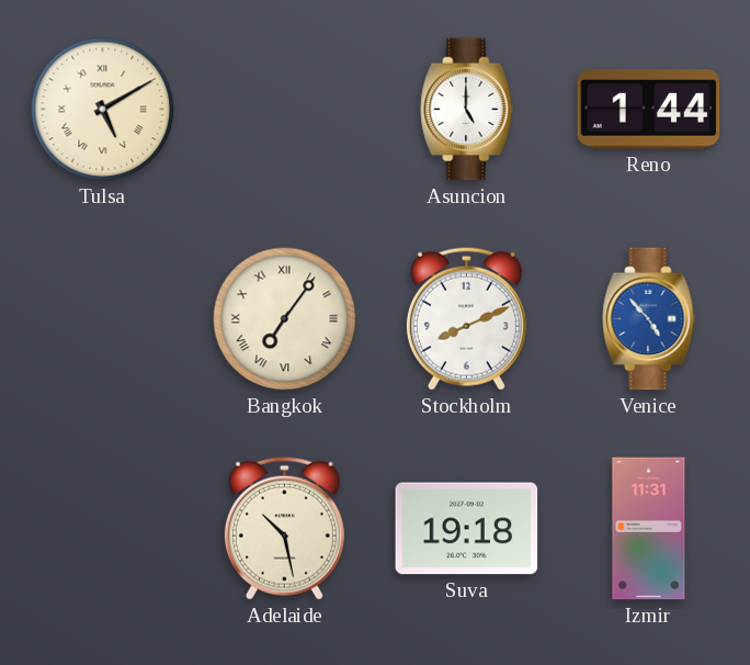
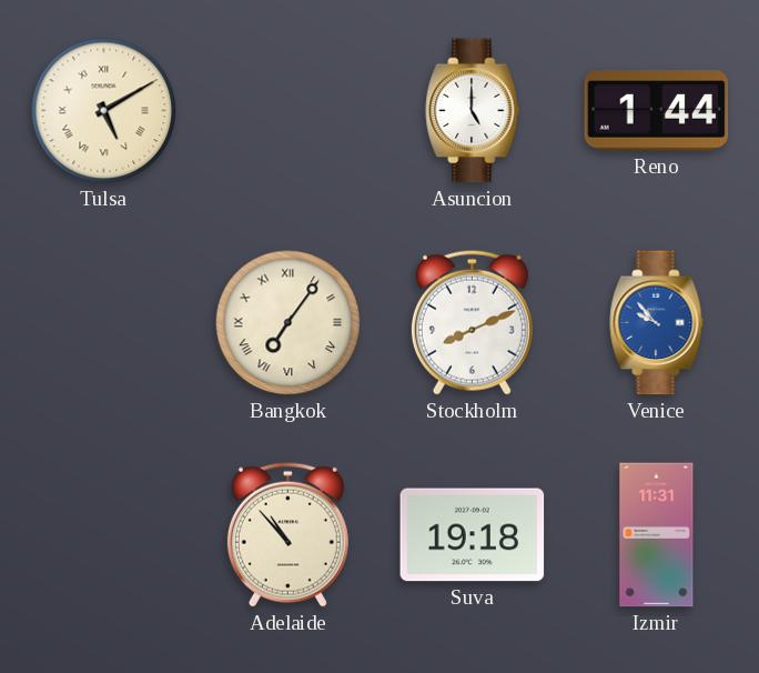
Venice: 4:53 -> 9:53 (657, 323)
Adelaide: 10:28 -> 10:53 (287, 534)
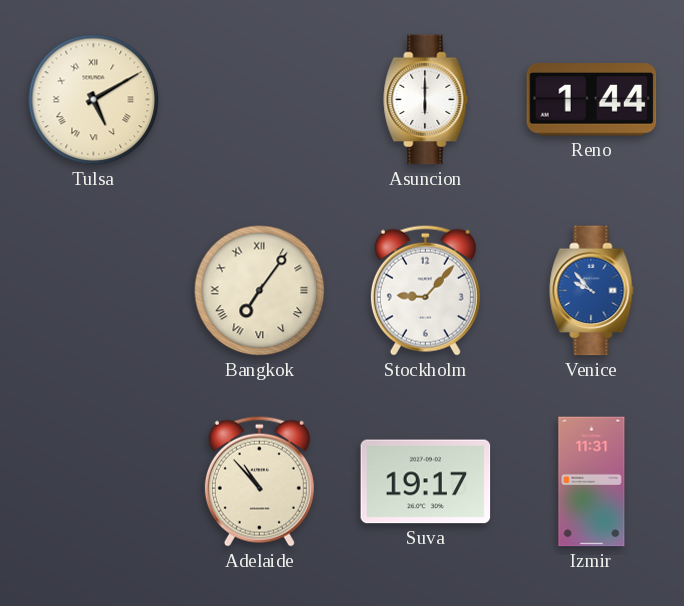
Asuncion: 5:00 -> 6:00 (426, 100)
Stockholm: 8:11 -> 9:07 (425, 290)
Suva: 19:18 -> 19:17 (426, 482)
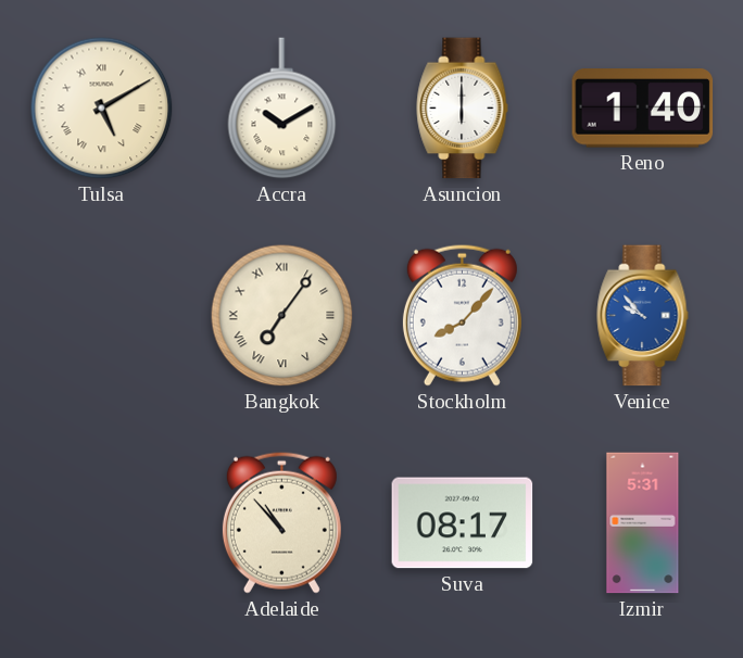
Accra: none -> 10:10 (282, 109)
Reno: 1:44 -> 1:40 (643, 109)
Stockholm: 9:07 -> 8:07 (462, 315)
Suva: 19:17 -> 08:17 (463, 523)
Izmir: 11:31 -> 5:31 (643, 523)
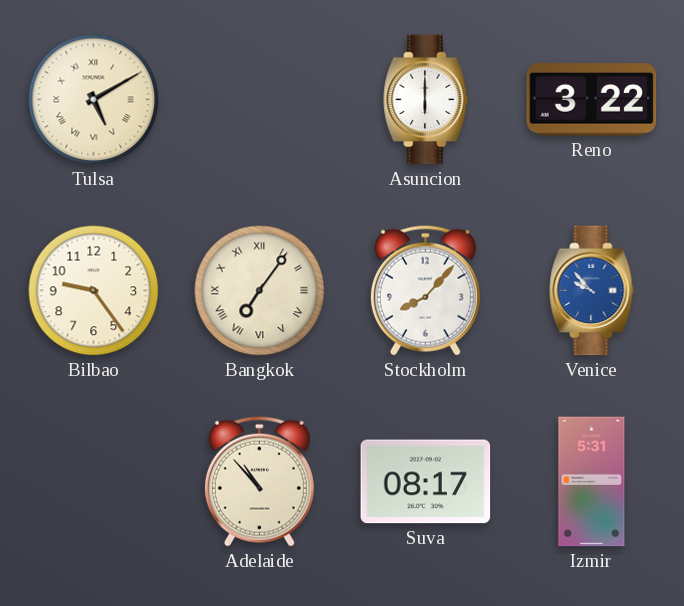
Accra: 10:10 -> none (282, 109)
Reno: 1:40 -> 3:22 (592, 100)
Bilbao: none -> 9:24 (94, 291)
